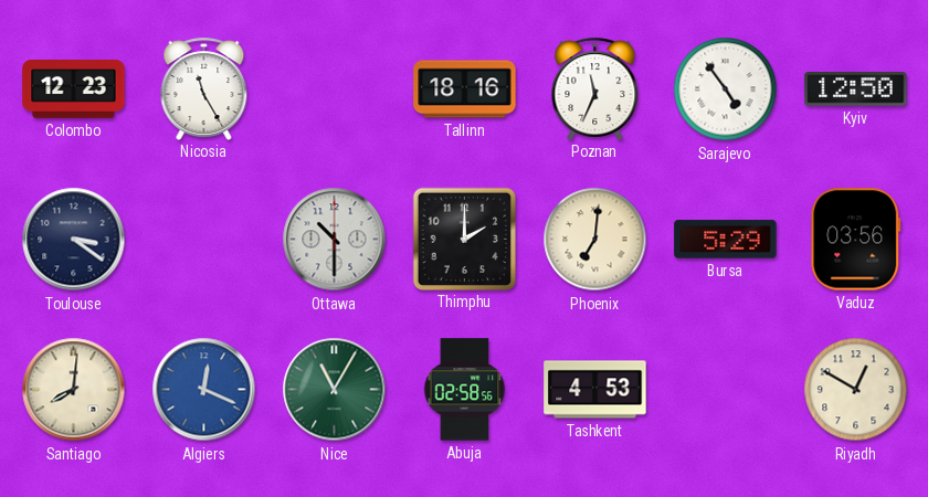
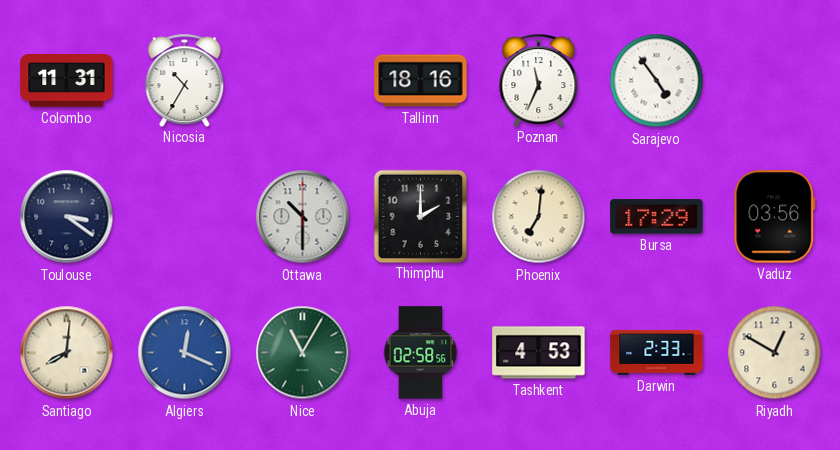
Colombo: 12:23 -> 11:31 (67, 81)
Nicosia: 11:25 -> 10:35 (185, 80)
Kyiv: 12:50 -> none (856, 89)
Bursa: 5:29 -> 17:29 (657, 217)
Darwin: none -> 2:33 (657, 352)
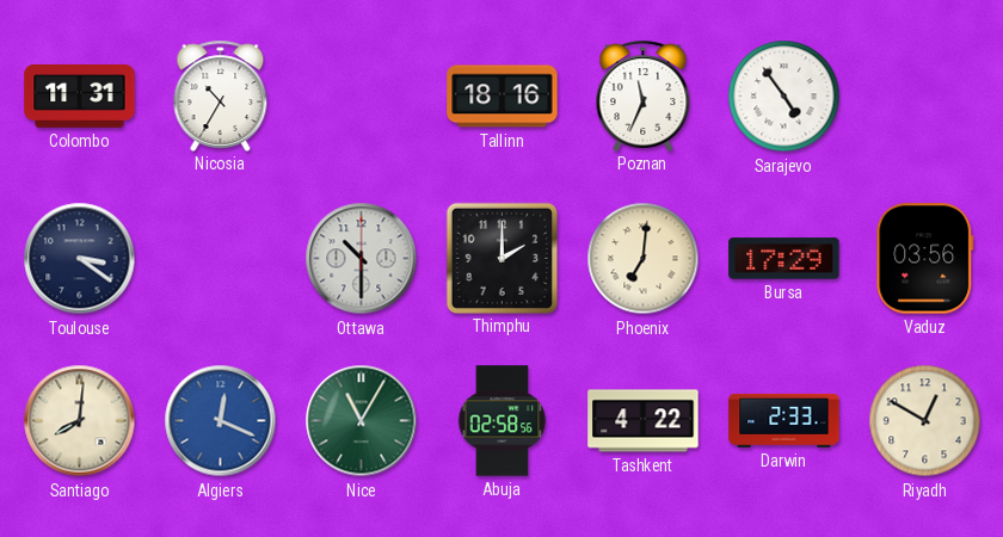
Tashkent: 4:53 -> 4:22 (644, 421)
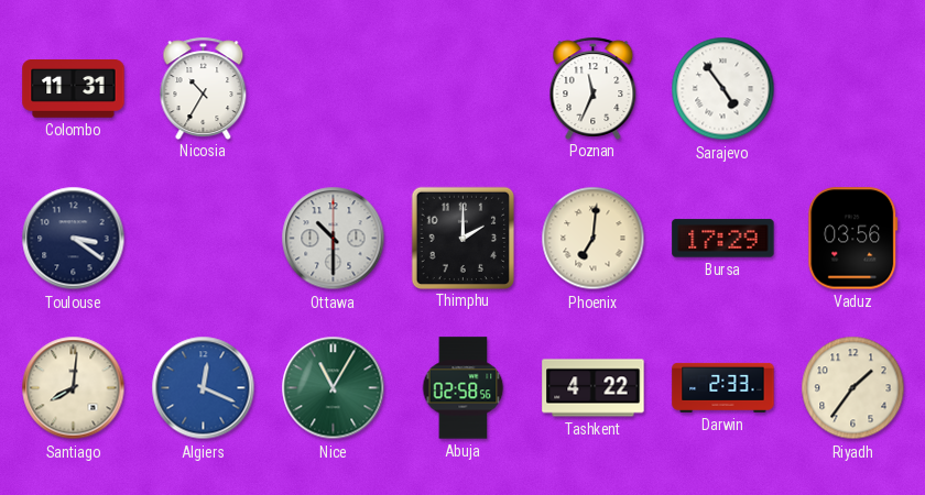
Tallinn: 18:16 -> none (503, 97)
Riyadh: 12:50 -> 1:36 (853, 388)
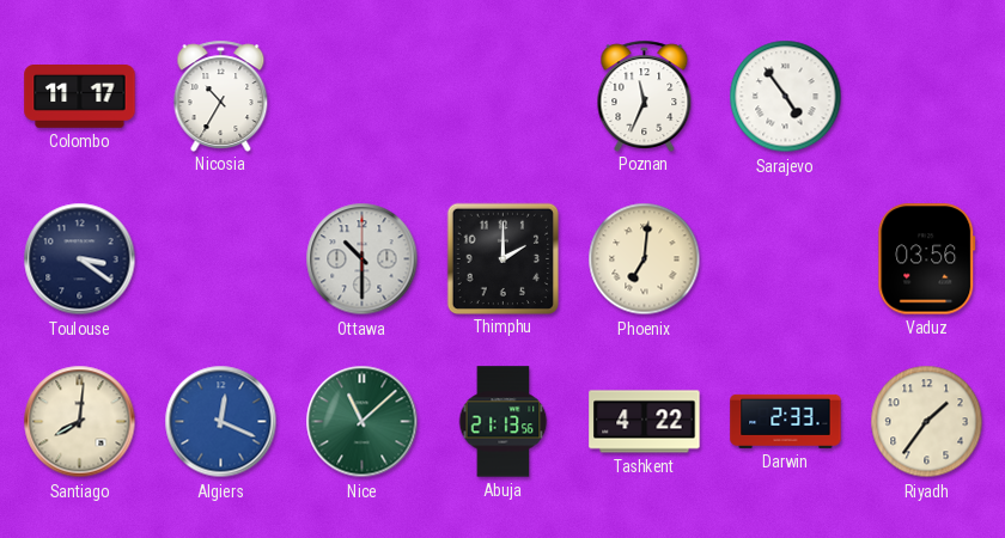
Colombo: 11:31 -> 11:17 (80, 97)
Bursa: 17:29 -> none (723, 239)
Nice: 11:05 -> 11:08 (363, 422)
Abuja: 02:58 -> 21:13 (504, 422)
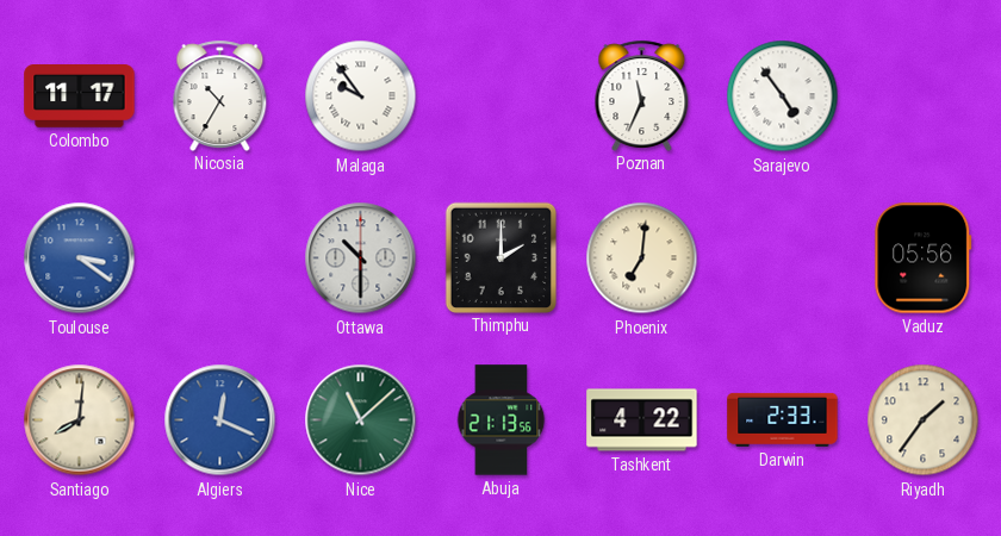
Malaga: none -> 9:54 (361, 96)
Toulouse dial: navy -> blue (80, 258)
Vaduz: 03:56 -> 05:56 (924, 258)
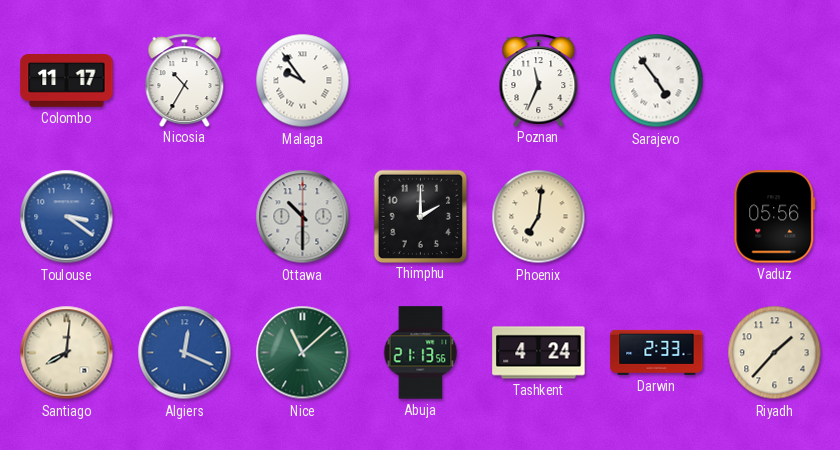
Tashkent: 4:22 -> 4:24 (539, 353)
Riyadh: 1:36 -> 1:37 (775, 353)
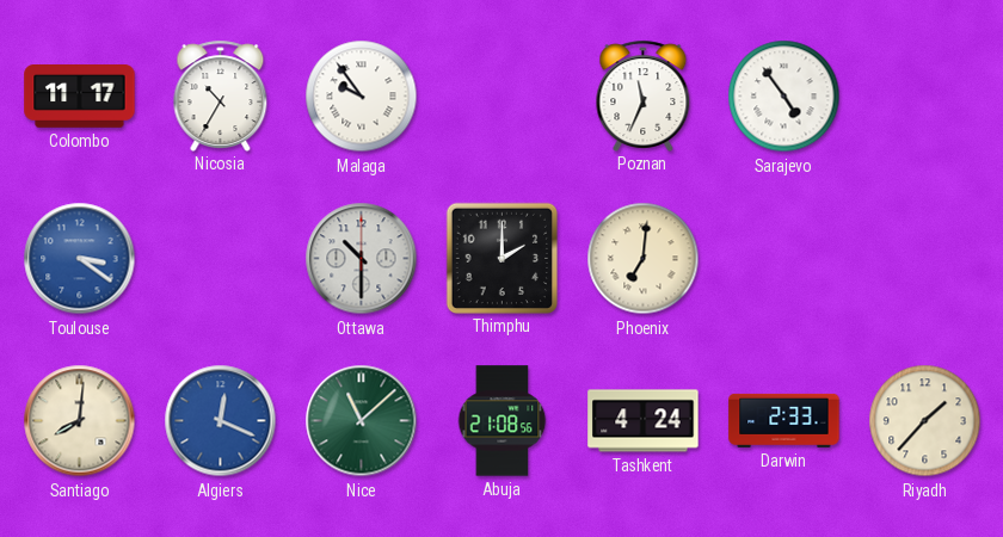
Vaduz: 05:56 -> none (775, 217)
Abuja: 21:13 -> 21:08 (503, 421)
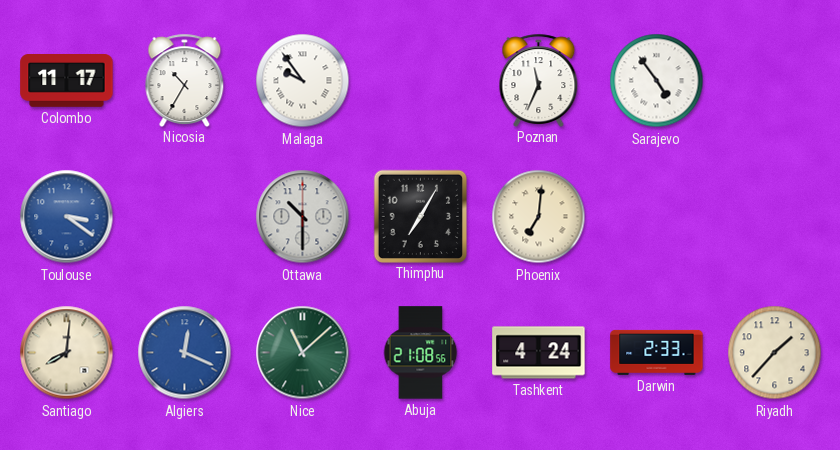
Thimphu: 2:00 -> 7:05 (420, 216)
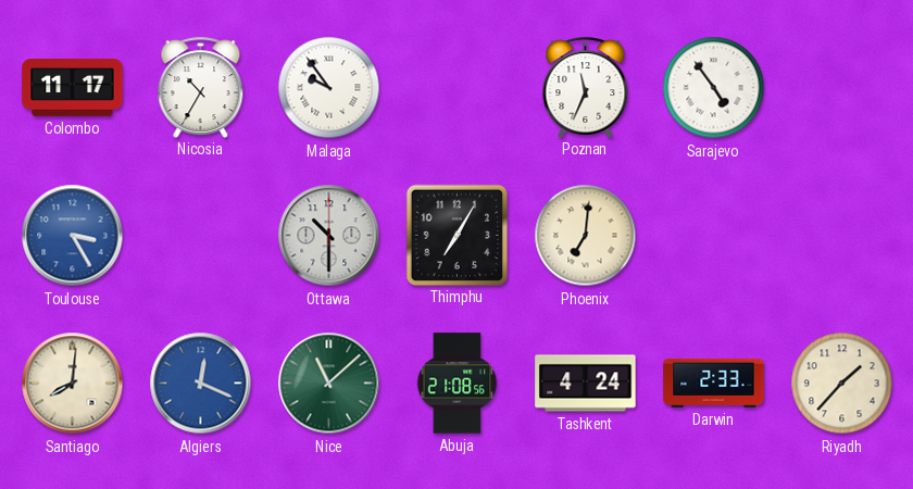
Toulouse: 3:21 -> 3:25 (73, 236)
